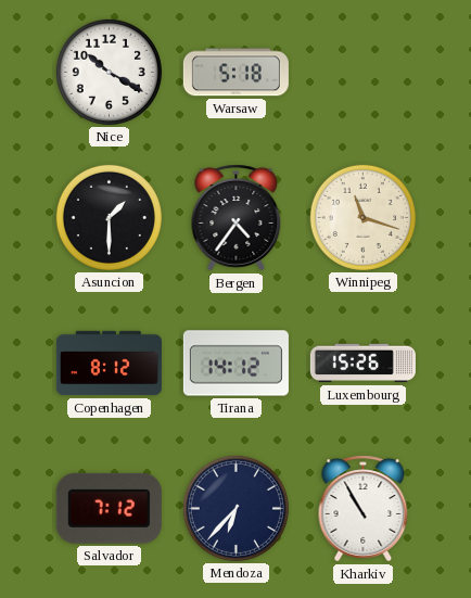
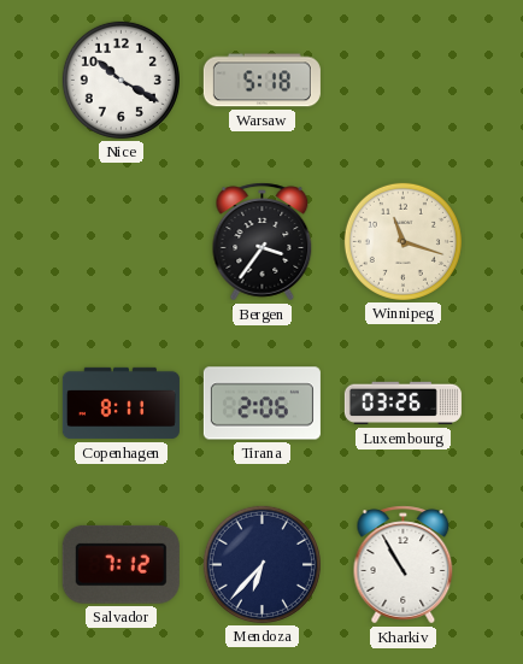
Asuncion: 1:30 -> none (109, 217)
Bergen: 4:36 -> 3:36 (263, 242)
Copenhagen: 8:12 -> 8:11 (121, 404)
Tirana: 14:12 -> 2:06 (261, 404)
Luxembourg: 15:26 -> 03:26 (402, 404)
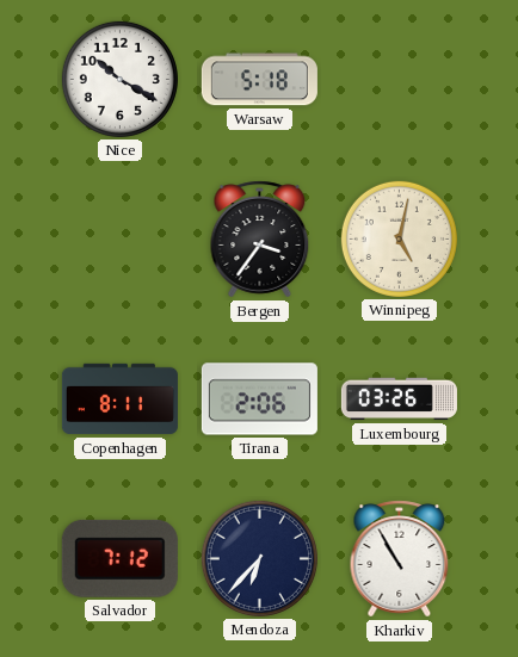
Winnipeg: 11:18 -> 5:02 (399, 238)
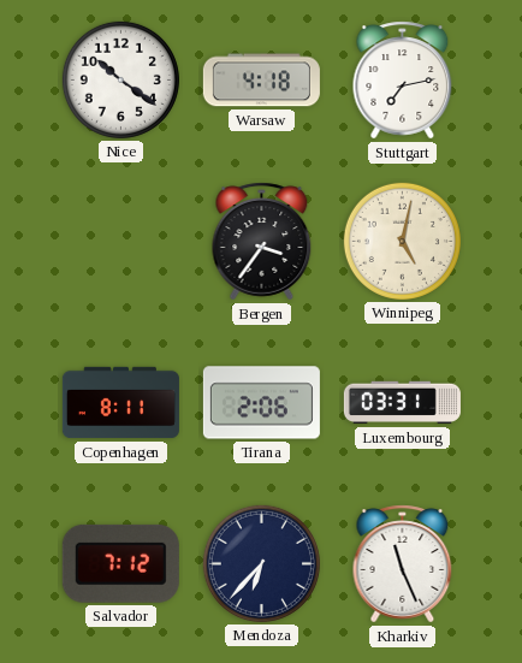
Nice: 10:20 -> 10:21 (120, 79)
Warsaw: 5:18 -> 4:18 (261, 81)
Stuttgart: none -> 7:13 (403, 81)
Luxembourg: 03:26 -> 03:31 (402, 403)
Kharkiv: 10:55 -> 11:26 (403, 564)
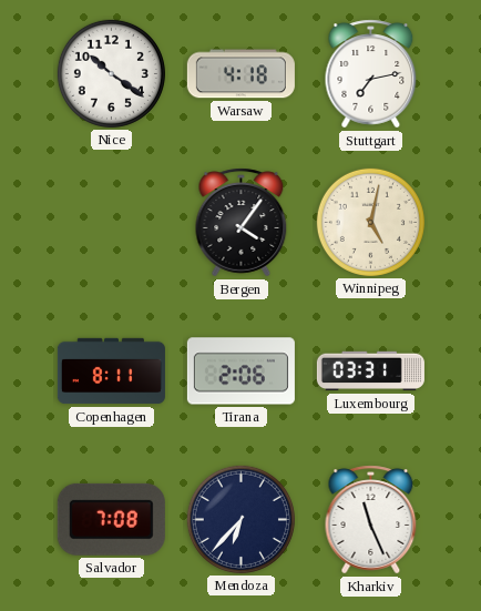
Bergen: 3:36 -> 4:06 (242, 223)
Salvador: 7:12 -> 7:08 (111, 519)
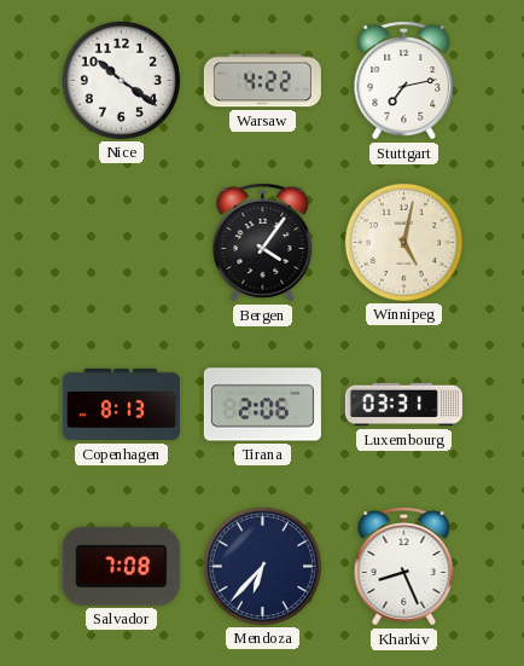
Warsaw: 4:18 -> 4:22 (262, 81)
Copenhagen: 8:11 -> 8:13 (121, 405)
Kharkiv: 11:26 -> 8:26 (404, 567)
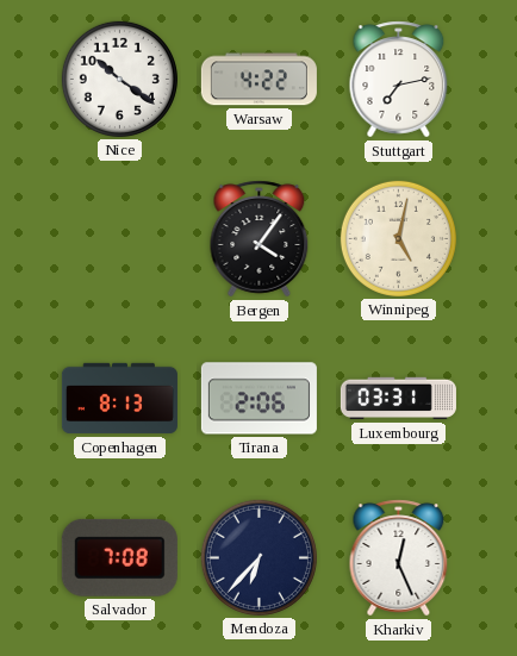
Kharkiv: 8:26 -> 12:26 (399, 558)
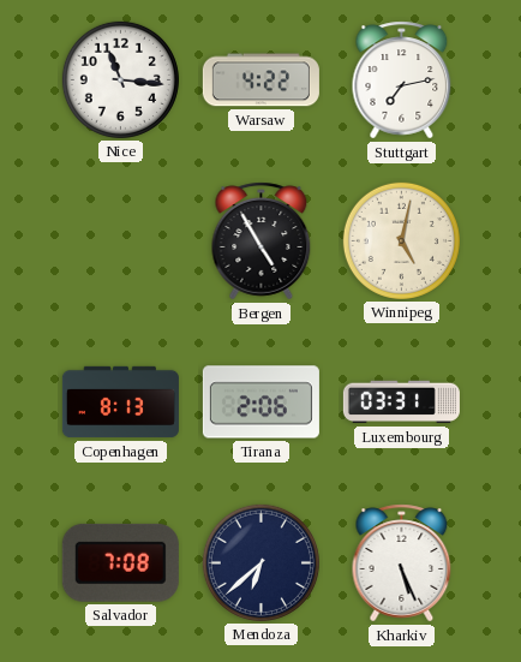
Nice: 10:21 -> 11:16 (120, 79)
Bergen: 4:06 -> 4:55 (262, 241)
Mendoza: 6:37 -> 6:38 (260, 562)
Kharkiv: 12:26 -> 5:26 (402, 563)
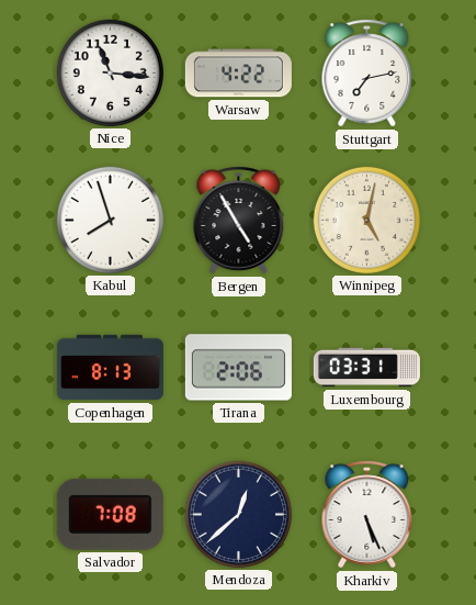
Kabul: none -> 7:57 (110, 220)
Mendoza: 6:38 -> 12:38 (238, 514)
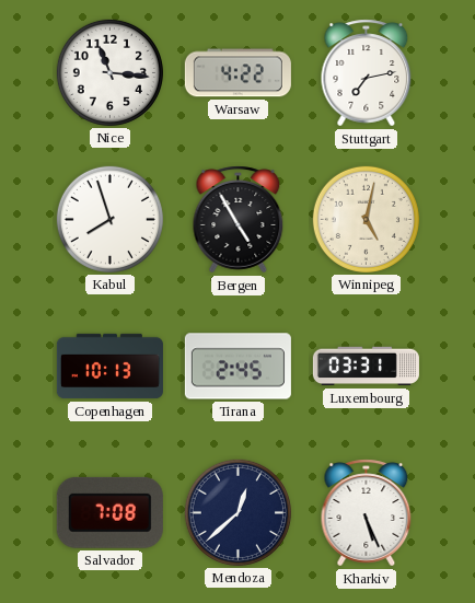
Copenhagen: 8:13 -> 10:13 (109, 367)
Tirana: 2:06 -> 2:45 (237, 367)
